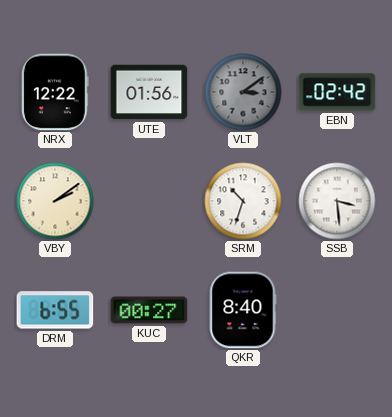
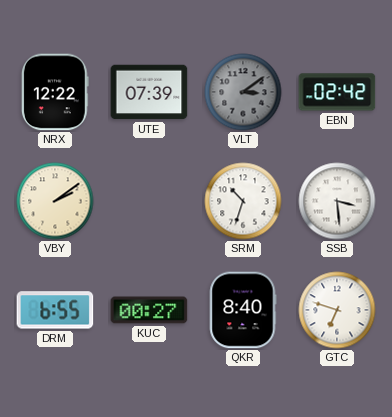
UTE: 01:56 -> 07:39 (149, 92)
GTC: none -> 6:48 (337, 310)
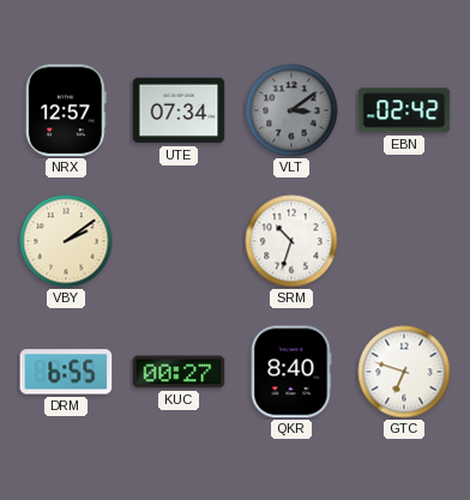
NRX: 12:22 -> 12:57 (66, 110)
UTE: 07:39 -> 07:34 (179, 110)
SSB: 3:29 -> none (337, 201)
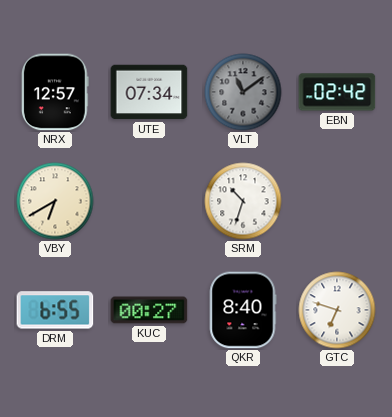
VLT: 3:09 -> 11:09 (243, 92)
VBY: 2:09 -> 6:40 (55, 201)
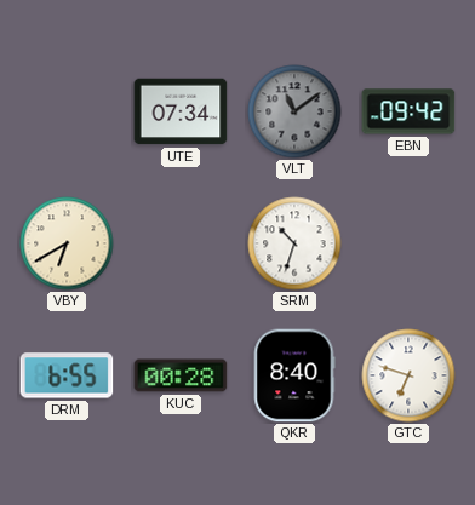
NRX: 12:57 -> none (55, 92)
EBN: 02:42 -> 09:42 (408, 111)
KUC: 00:27 -> 00:28 (181, 375)
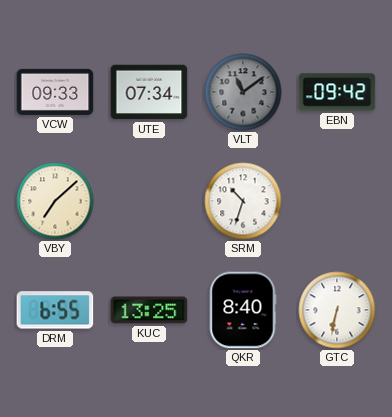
VCW: none -> 09:33 (55, 92)
VBY: 6:40 -> 7:08 (55, 201)
KUC: 00:28 -> 13:25 (149, 310)
GTC: 6:48 -> 6:32 (337, 310)
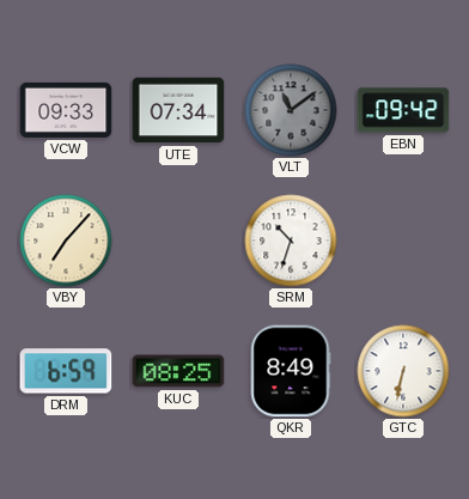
VBY: 7:08 -> 7:07 (66, 241)
DRM: 6:55 -> 6:59 (66, 371)
KUC: 13:25 -> 08:25 (178, 371)
QKR: 8:40 -> 8:49 (291, 371)
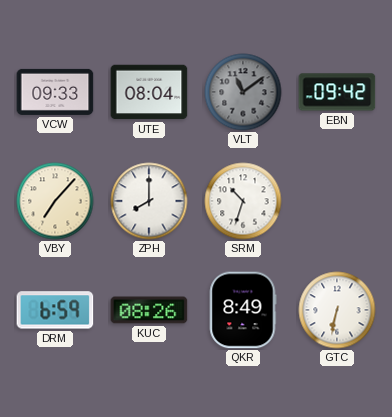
UTE: 07:34 -> 08:04 (149, 92)
ZPH: none -> 8:00 (149, 201)
KUC: 08:25 -> 08:26 (149, 310)
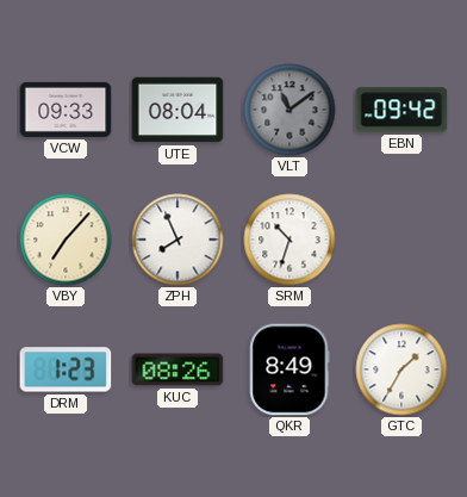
ZPH: 8:00 -> 7:56 (178, 240)
DRM: 6:59 -> 1:23 (66, 369)
GTC: 6:32 -> 1:35 (401, 369)
